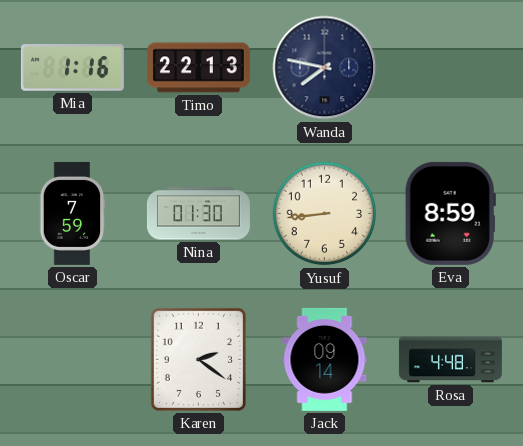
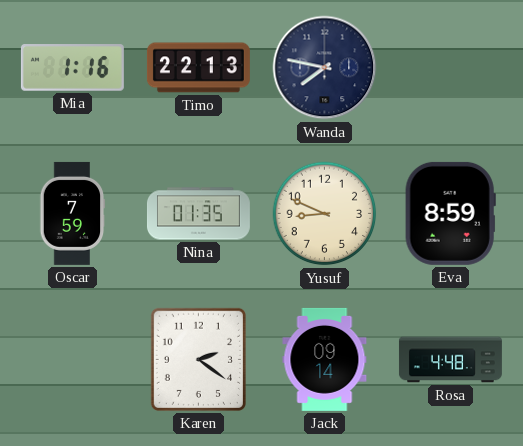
Nina: 01:30 -> 01:35 (198, 214)
Yusuf: 8:44 -> 8:49 (325, 214)
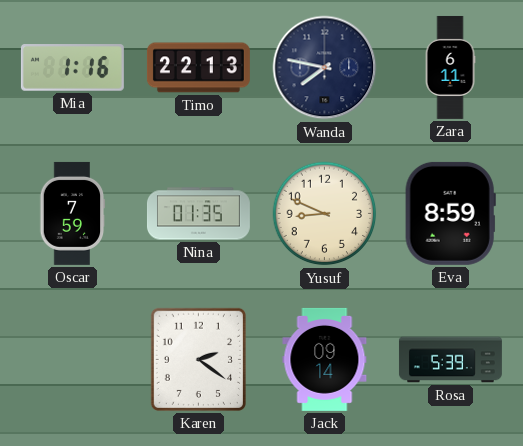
Zara: none -> 6:11 (450, 67)
Rosa: 4:48 -> 5:39 (450, 360)
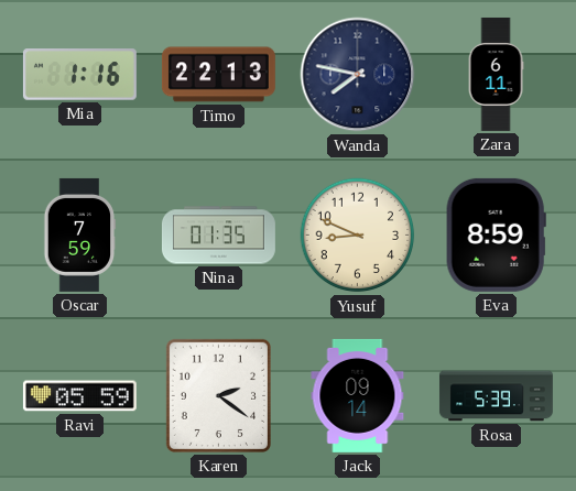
Ravi: none -> 05:59 (79, 396)
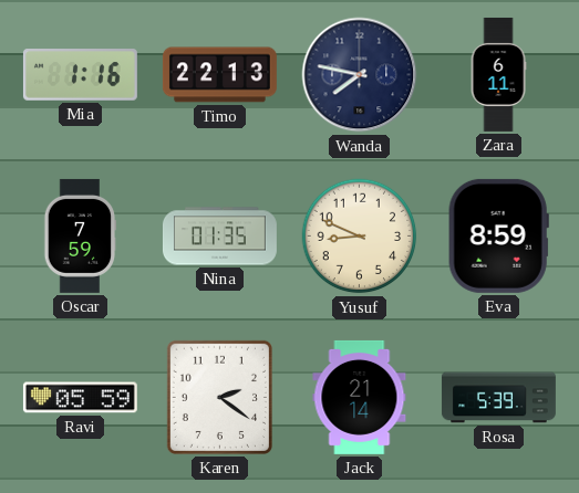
Jack: 09:14 -> 21:14 (360, 397)
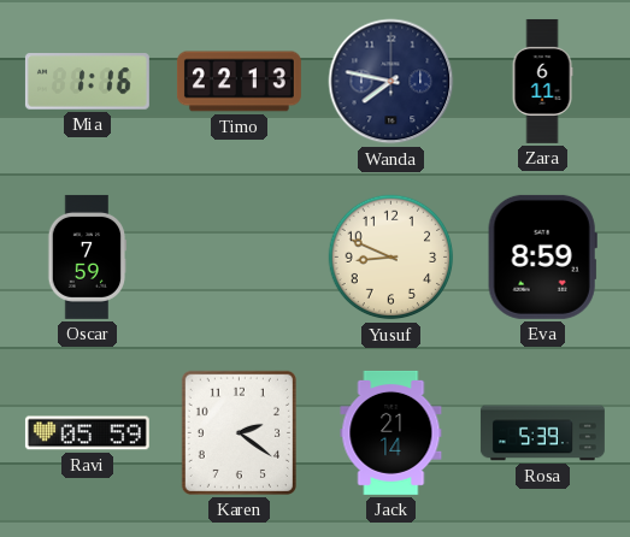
Nina: 01:35 -> none (219, 237)
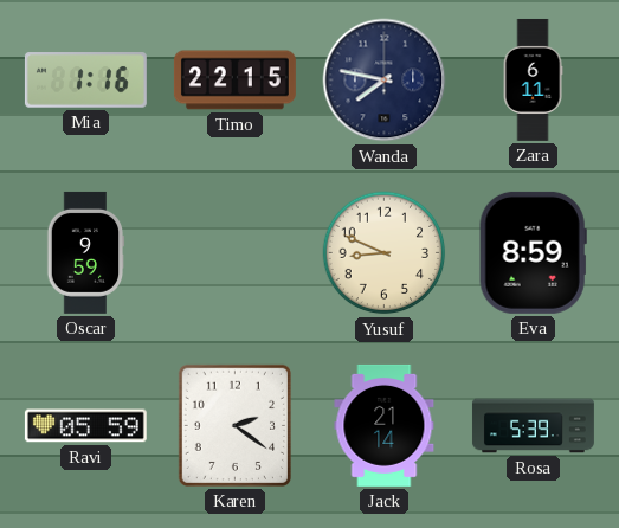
Timo: 22:13 -> 22:15 (234, 81)
Oscar: 7:59 -> 9:59 (85, 252)
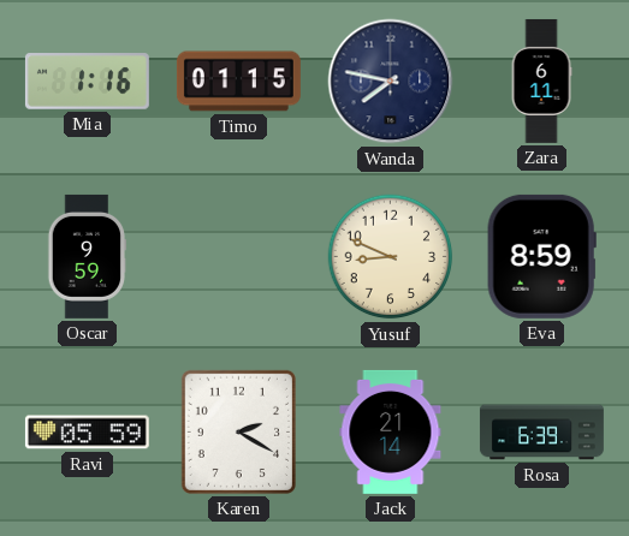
Timo: 22:15 -> 01:15 (238, 82)
Karen: 2:21 -> 2:20 (238, 431)
Rosa: 5:39 -> 6:39 (541, 433)
